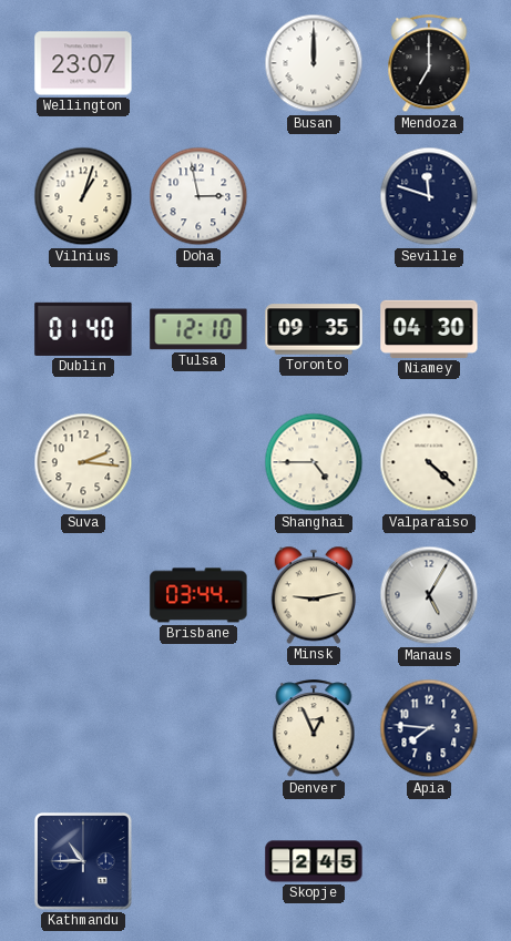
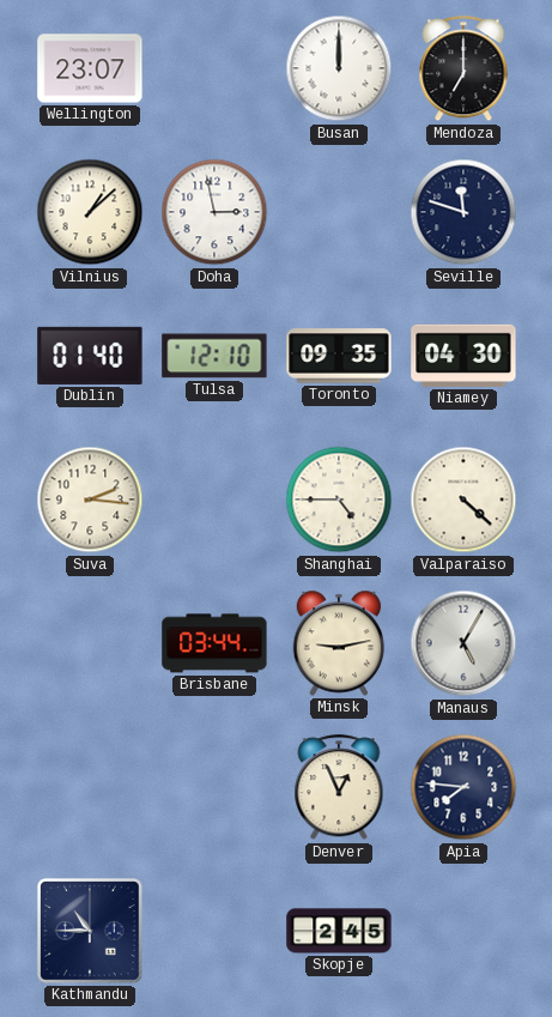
Vilnius: 1:03 -> 1:08 (90, 212)
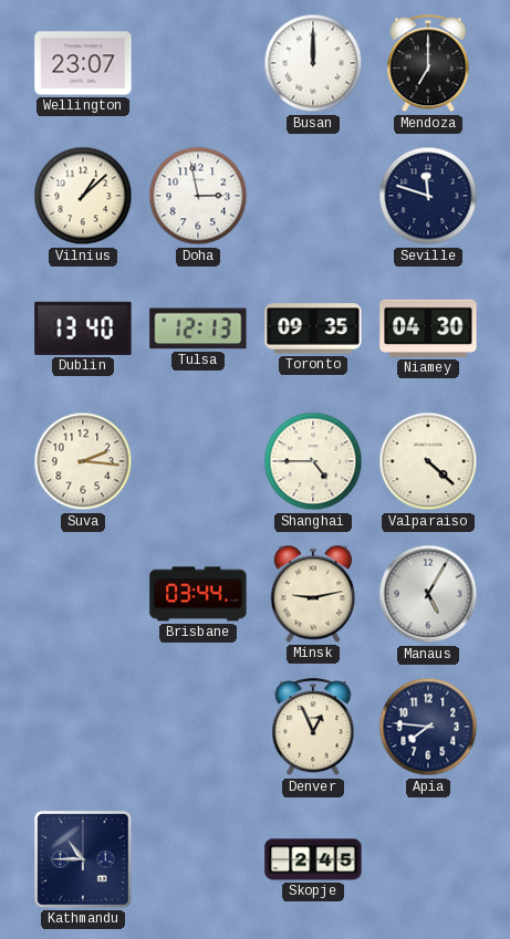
Dublin: 01:40 -> 13:40 (83, 328)
Tulsa: 12:10 -> 12:13 (198, 328)
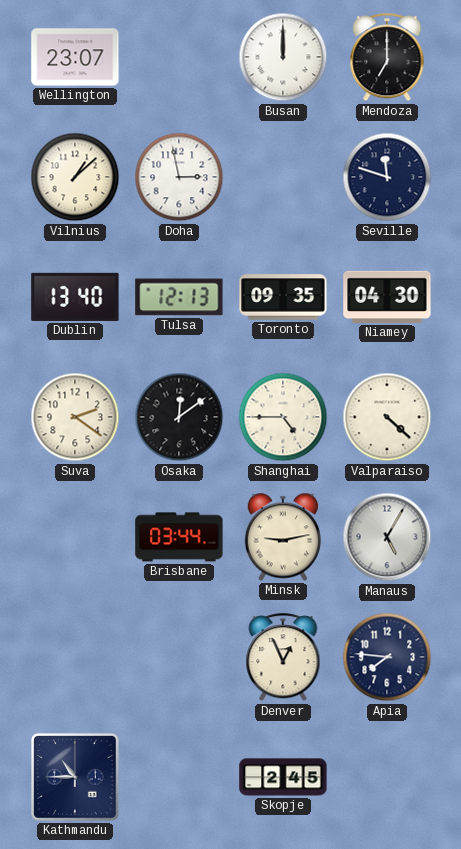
Suva: 2:16 -> 2:21 (75, 417)
Osaka: none -> 12:09 (179, 417)
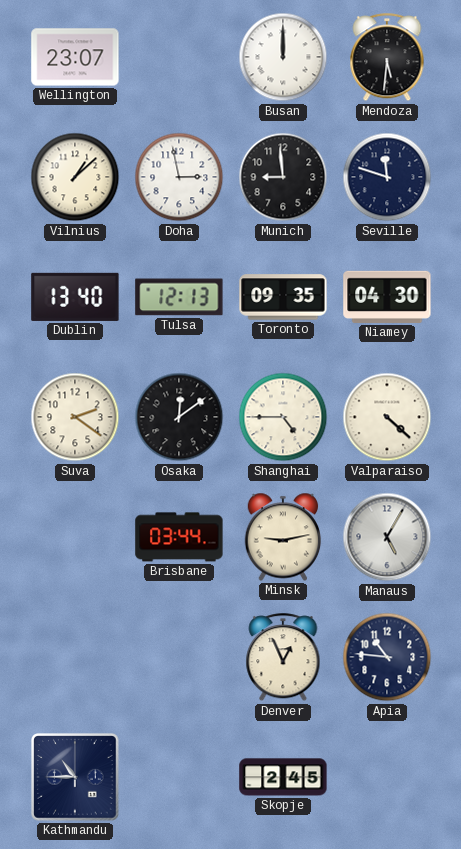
Mendoza: 7:00 -> 5:31 (387, 58)
Munich: none -> 8:59 (283, 177)
Apia: 7:46 -> 10:46 (387, 657)
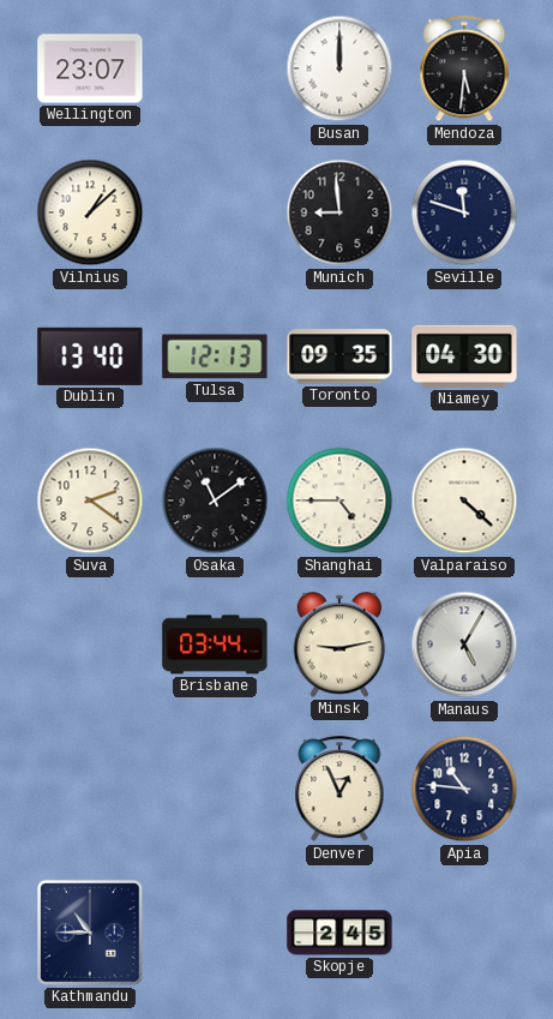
Doha: 2:58 -> none (179, 177)
Osaka: 12:09 -> 11:09 (215, 500)
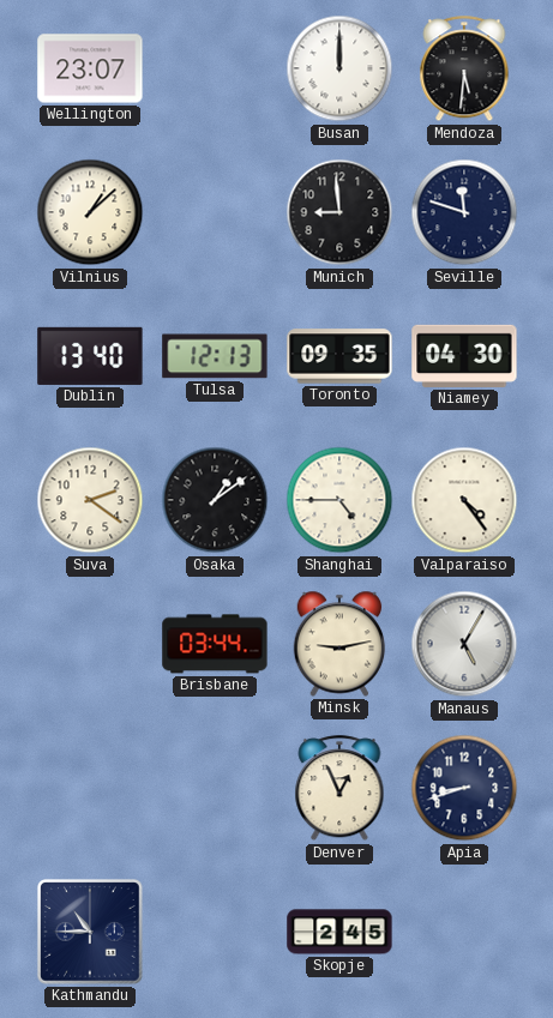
Osaka: 11:09 -> 1:09 (215, 500)
Valparaiso: 4:22 -> 4:24 (464, 500)
Apia: 10:46 -> 8:42 (464, 788)
